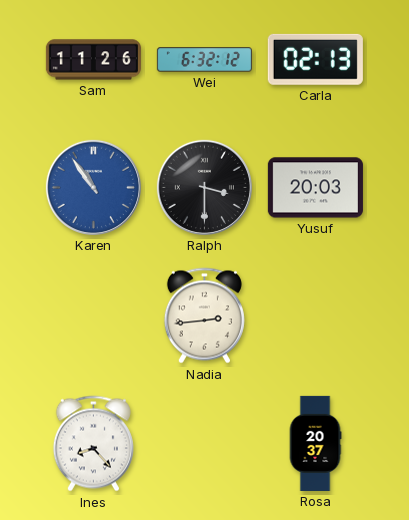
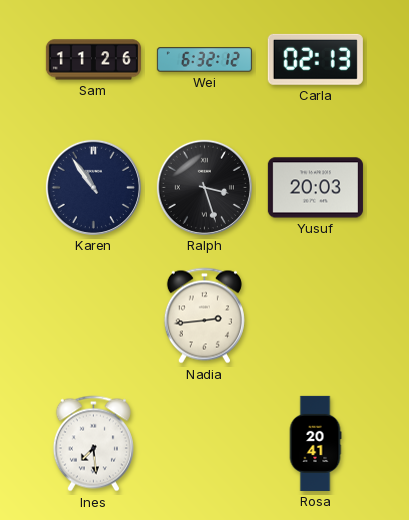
Karen dial: blue -> navy (93, 187)
Ralph: 3:30 -> 3:27 (204, 187)
Ines: 8:23 -> 7:29 (93, 444)
Rosa: 20:37 -> 20:41 (315, 443)
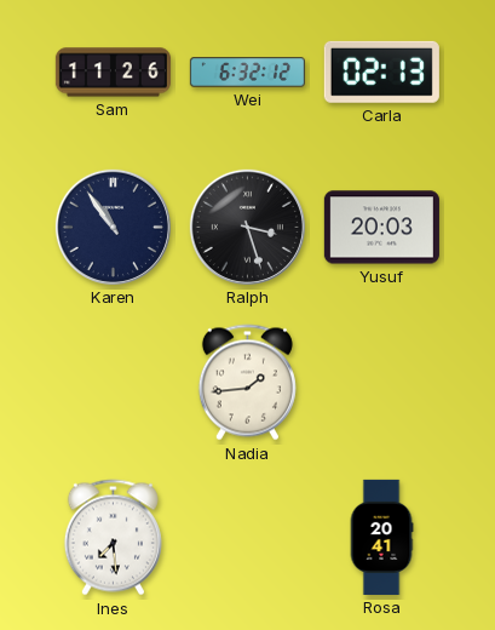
Nadia: 2:44 -> 1:44 (247, 383)
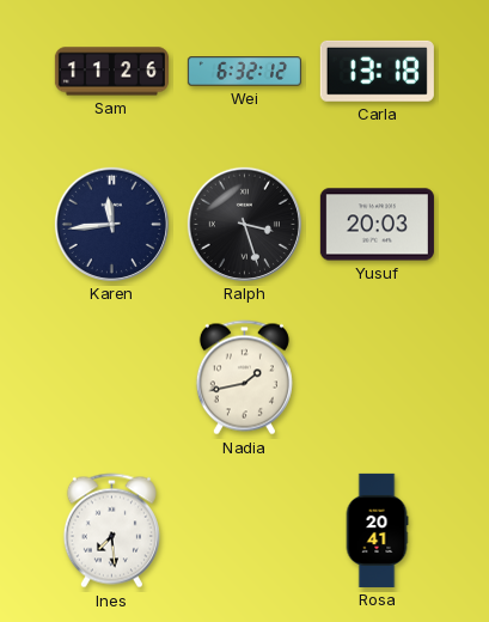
Carla: 02:13 -> 13:18 (377, 71)
Karen: 10:54 -> 11:44 (111, 224)
Nadia: 1:44 -> 1:43 (244, 378)
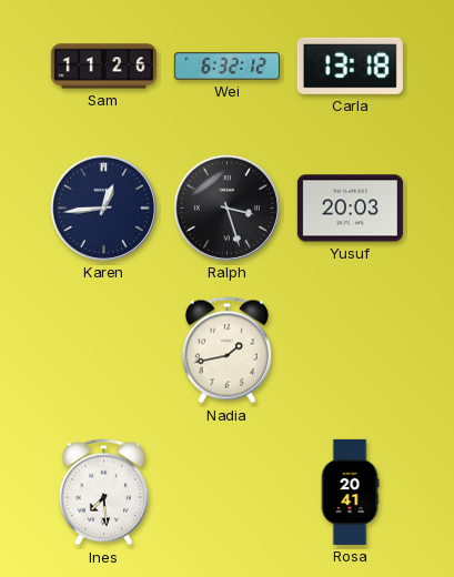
Karen: 11:44 -> 12:44 (103, 207)
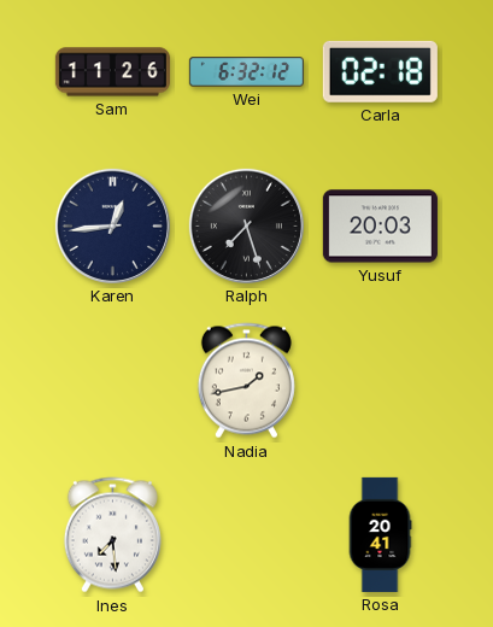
Carla: 13:18 -> 02:18 (380, 71)
Ralph: 3:27 -> 7:27 (246, 225)
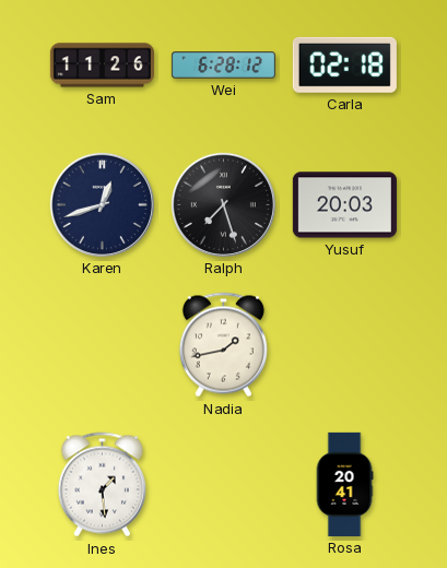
Wei: 6:32 -> 6:28 (223, 66)
Karen: 12:44 -> 12:42 (102, 204)
Ines: 7:29 -> 1:29 (102, 485)
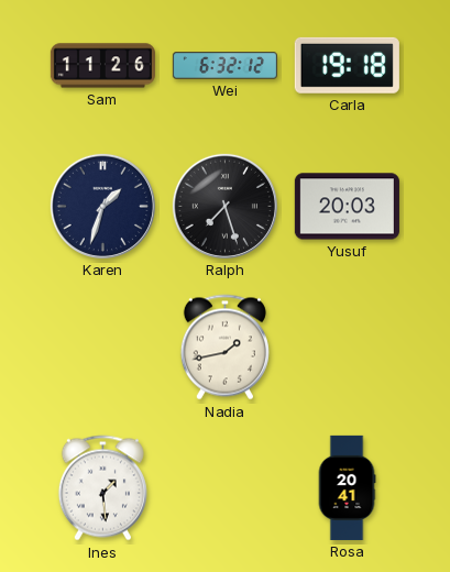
Wei: 6:28 -> 6:32 (224, 66)
Carla: 02:18 -> 19:18 (347, 65)
Karen: 12:42 -> 1:33 (102, 206)
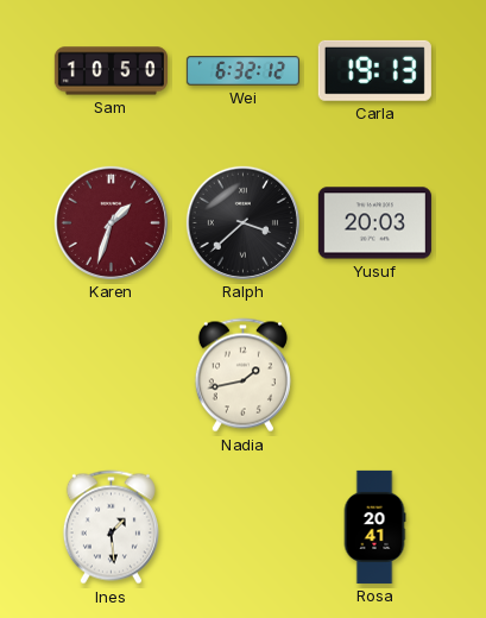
Sam: 11:26 -> 10:50 (111, 71)
Carla: 19:18 -> 19:13 (374, 70)
Karen dial: navy -> burgundy (111, 222)
Ralph: 7:27 -> 3:38 (242, 222)
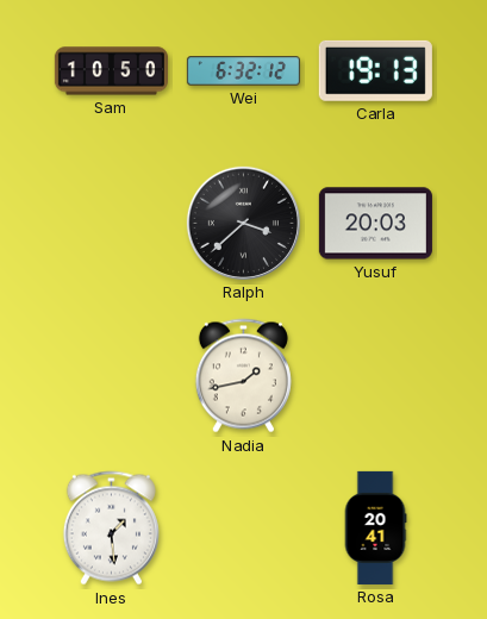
Karen: 1:33 -> none (111, 222)
